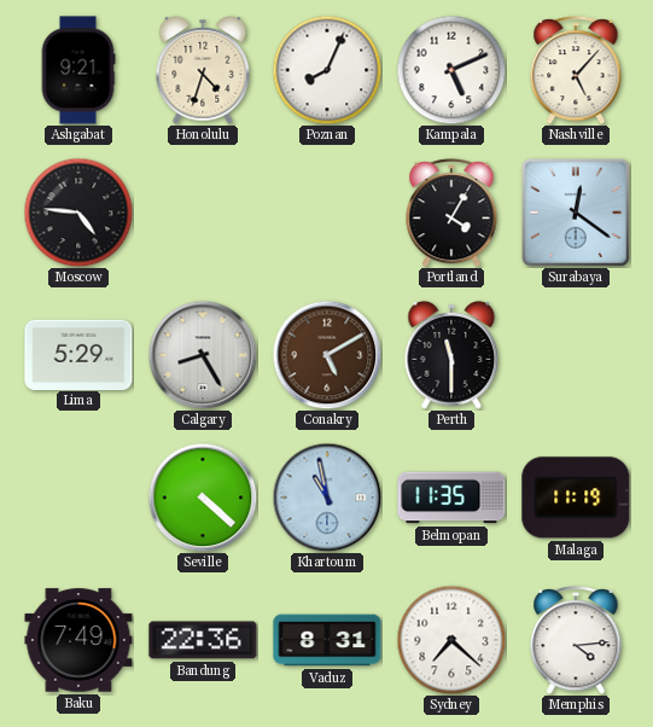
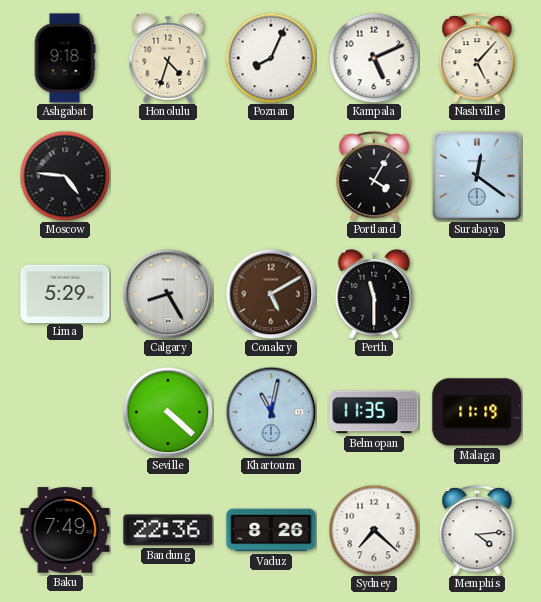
Ashgabat: 9:21 -> 9:18 (65, 58)
Khartoum: 10:58 -> 11:02 (271, 412)
Vaduz: 8:31 -> 8:26 (271, 530)
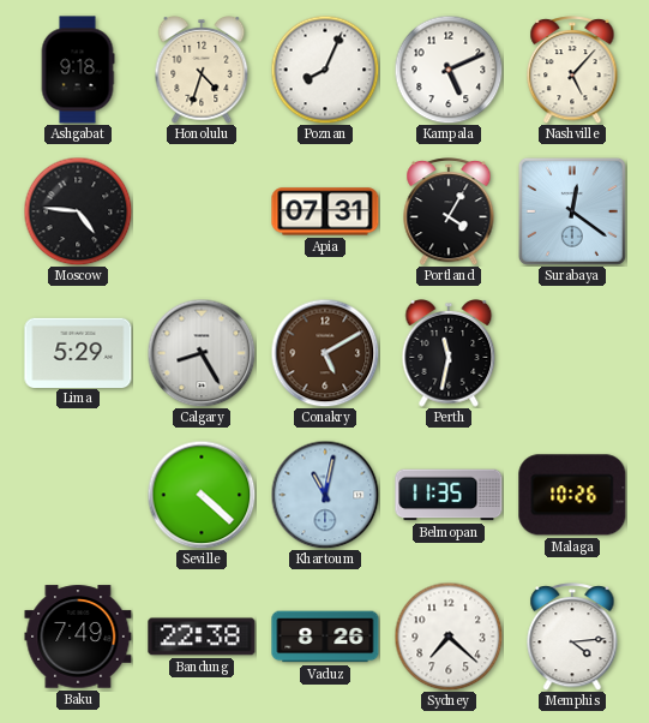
Apia: none -> 07:31 (325, 211)
Perth: 11:30 -> 11:32 (449, 354)
Malaga: 11:19 -> 10:26 (572, 495)
Bandung: 22:36 -> 22:38 (202, 637)
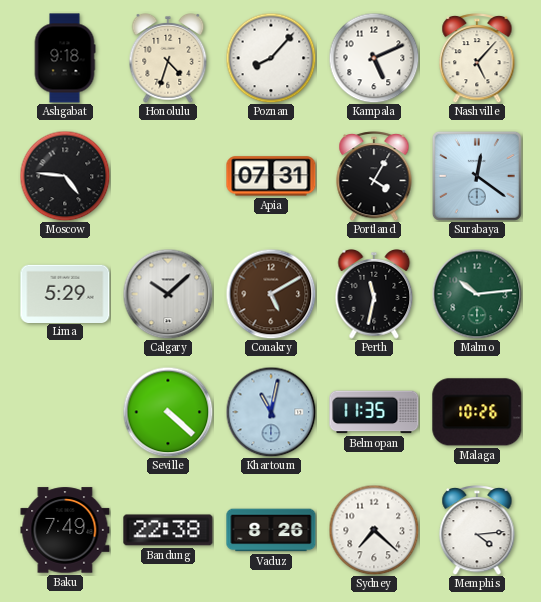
Poznan: 8:04 -> 8:07 (271, 58)
Calgary: 8:25 -> 10:08 (168, 294)
Malmo: none -> 10:14 (477, 294)
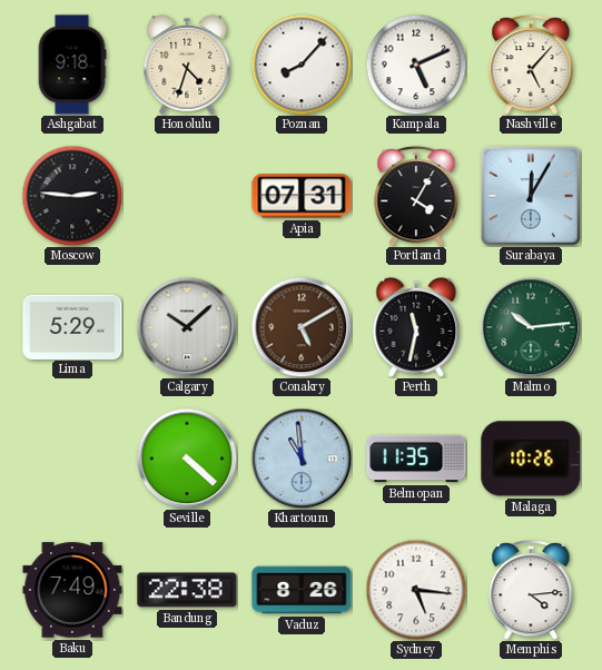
Moscow: 4:46 -> 2:46 (72, 196)
Surabaya: 12:21 -> 12:05 (531, 196)
Khartoum: 11:02 -> 10:59 (302, 459)
Sydney: 7:22 -> 5:16 (416, 590)
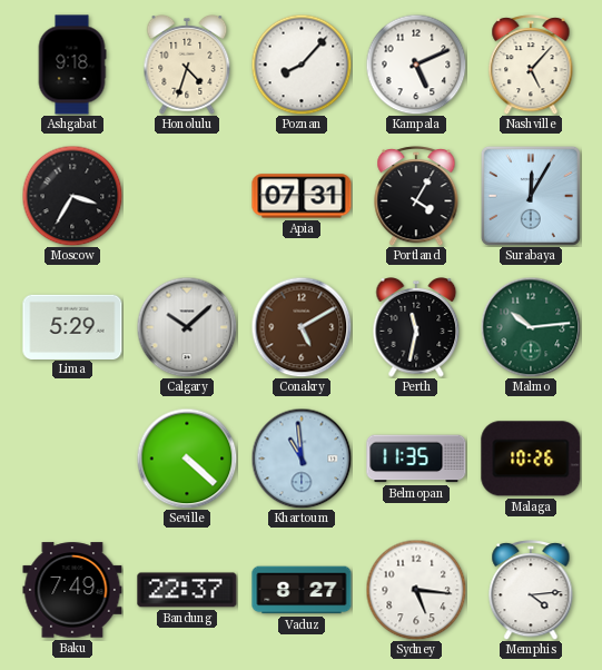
Moscow: 2:46 -> 3:35 (72, 196)
Bandung: 22:38 -> 22:37 (187, 590)
Vaduz: 8:26 -> 8:27 (302, 590)
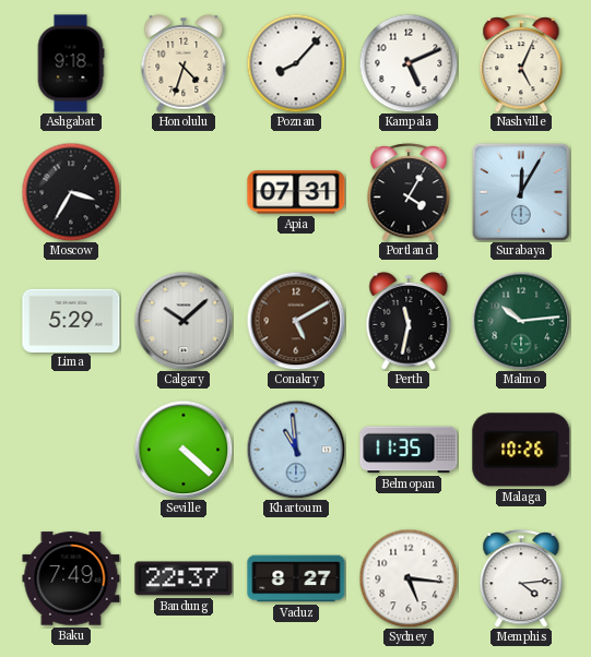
Nashville: 5:07 -> 5:04 (521, 63)
